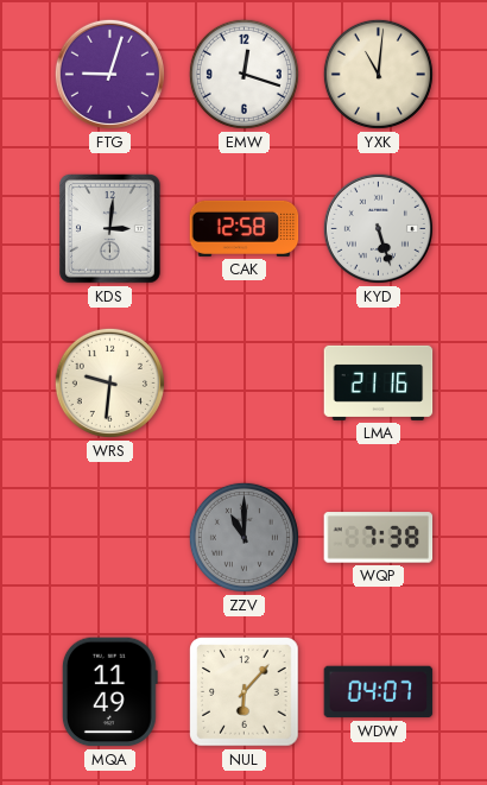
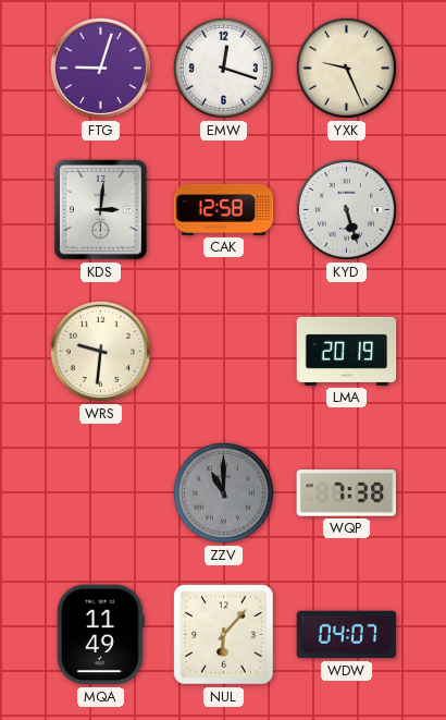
YXK: 11:01 -> 9:26 (346, 68)
LMA: 21:16 -> 20:19 (347, 351)
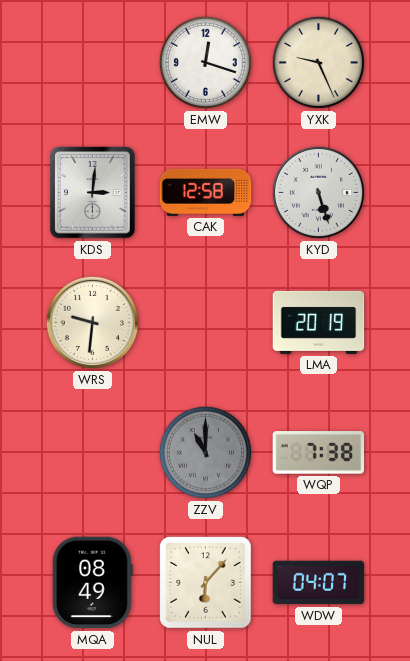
FTG: 9:03 -> none (100, 68)
MQA: 11:49 -> 08:49 (92, 583)
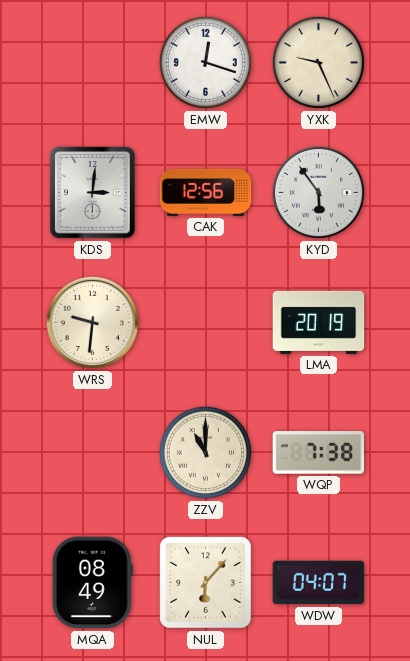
CAK: 12:58 -> 12:56 (206, 192)
KYD: 5:27 -> 5:54 (318, 192)
ZZV dial: grey -> cream (205, 452)
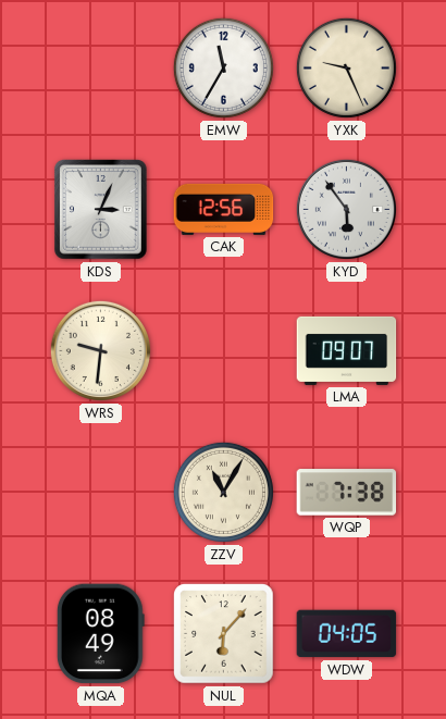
EMW: 12:18 -> 11:35 (223, 67)
KDS: 3:01 -> 3:04 (101, 210)
LMA: 20:19 -> 09:07 (347, 350)
ZZV: 11:00 -> 11:05 (223, 492)
WDW: 04:07 -> 04:05 (347, 634)
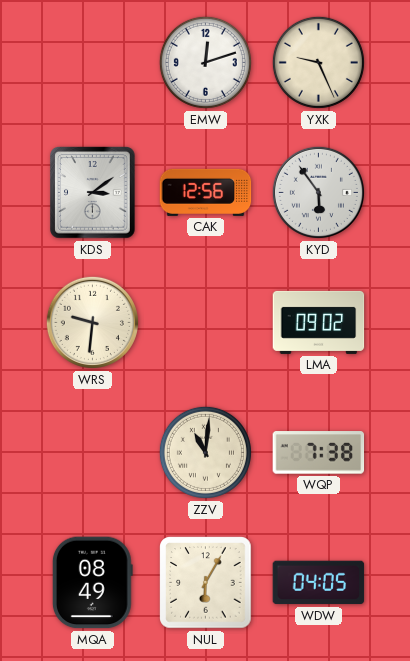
EMW: 11:35 -> 12:12 (205, 62)
KDS: 3:04 -> 3:09 (93, 193)
LMA: 09:07 -> 09:02 (319, 322)
ZZV: 11:05 -> 11:01 (205, 452)
NUL: 6:07 -> 6:05 (206, 583)
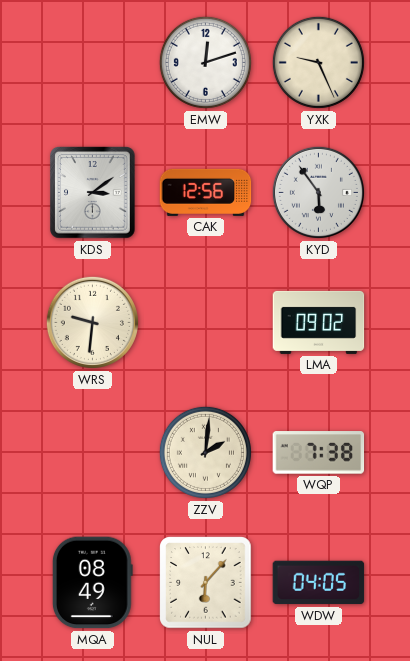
ZZV: 11:01 -> 2:01 (205, 452)
NUL: 6:05 -> 6:07 (206, 583)
